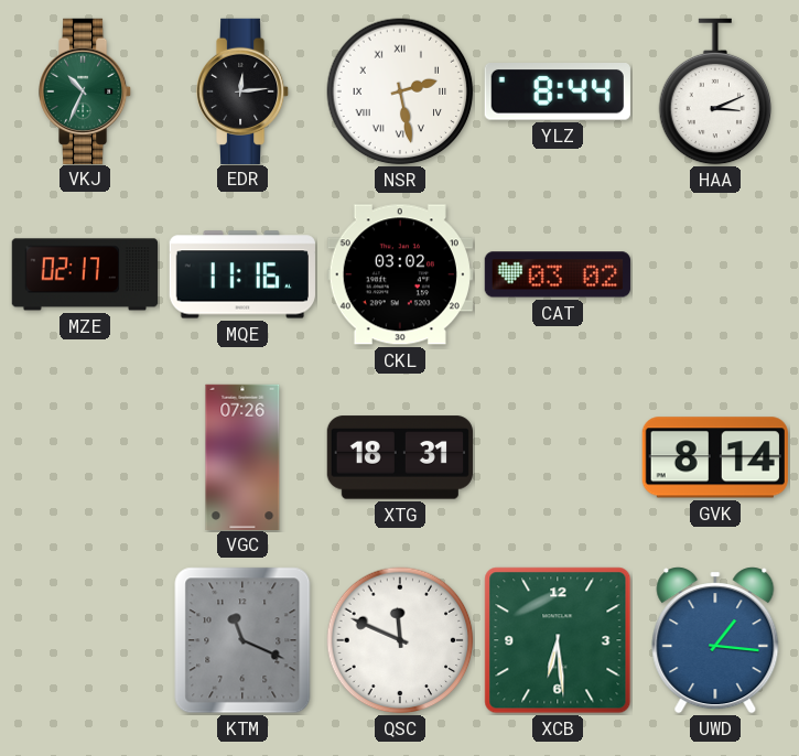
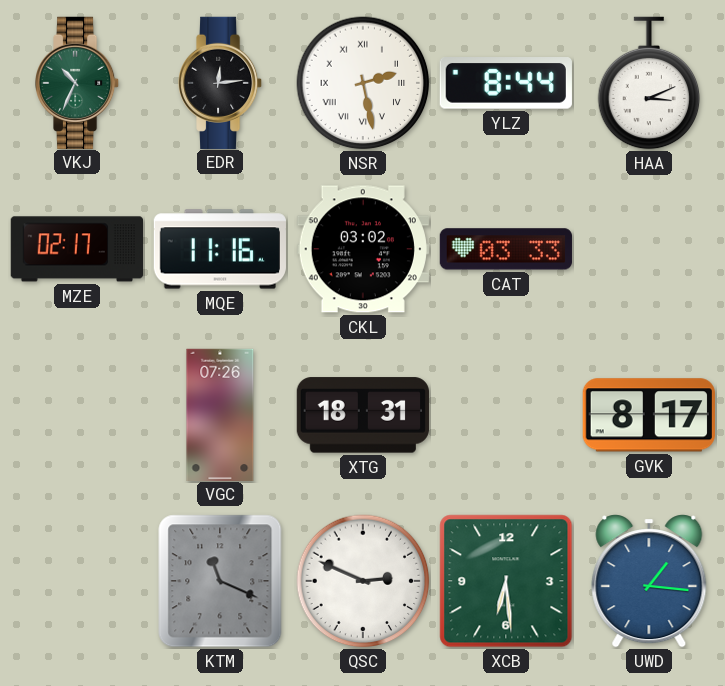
CAT: 03:02 -> 03:33 (506, 249)
GVK: 8:14 -> 8:17 (649, 415)
QSC: 11:49 -> 2:49 (363, 581)
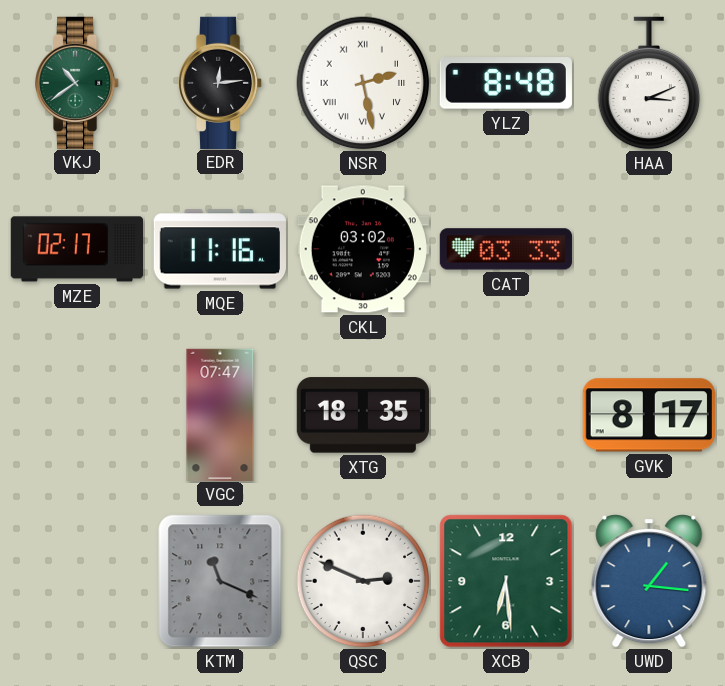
VKJ: 10:34 -> 10:39 (78, 82)
YLZ: 8:44 -> 8:48 (506, 84)
VGC: 07:26 -> 07:47 (220, 414)
XTG: 18:31 -> 18:35 (363, 415)
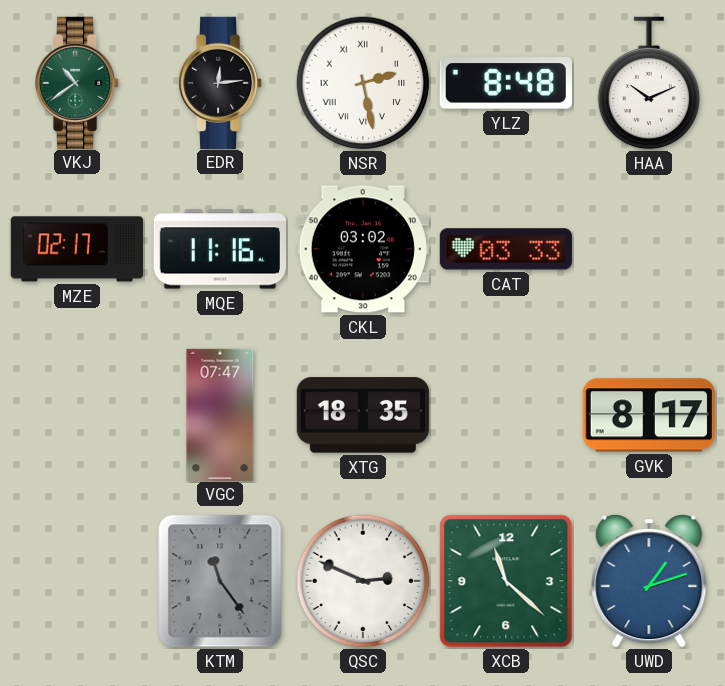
HAA: 3:11 -> 10:11 (649, 83)
KTM: 11:19 -> 11:24 (220, 581)
XCB: 6:29 -> 11:22 (506, 581)
UWD: 1:16 -> 1:12 (649, 581)
